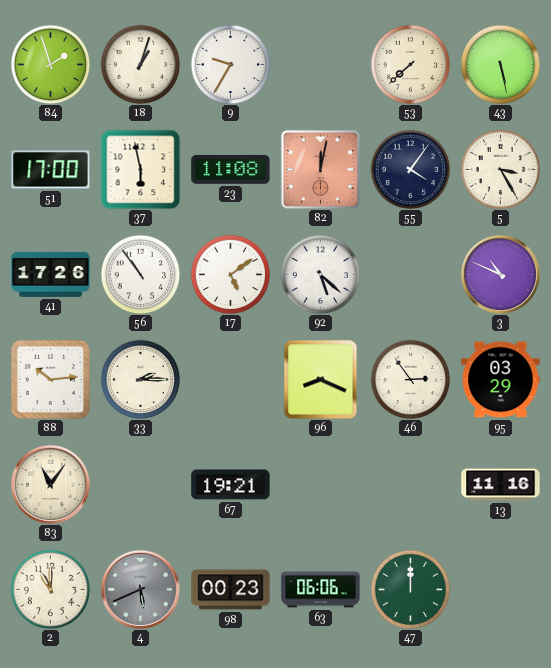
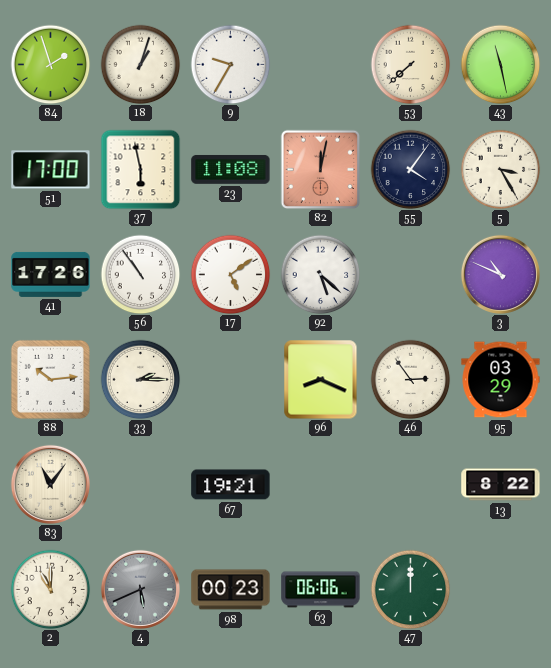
43: 5:28 -> 11:28 (500, 64)
13: 11:16 -> 8:22 (501, 485)
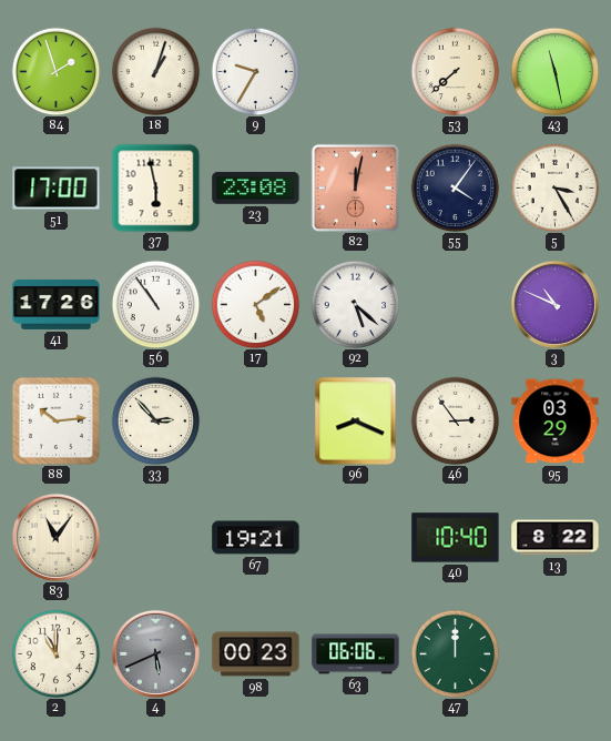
23: 11:08 -> 23:08 (256, 187)
33: 2:15 -> 2:53 (155, 420)
40: none -> 10:40 (456, 538)
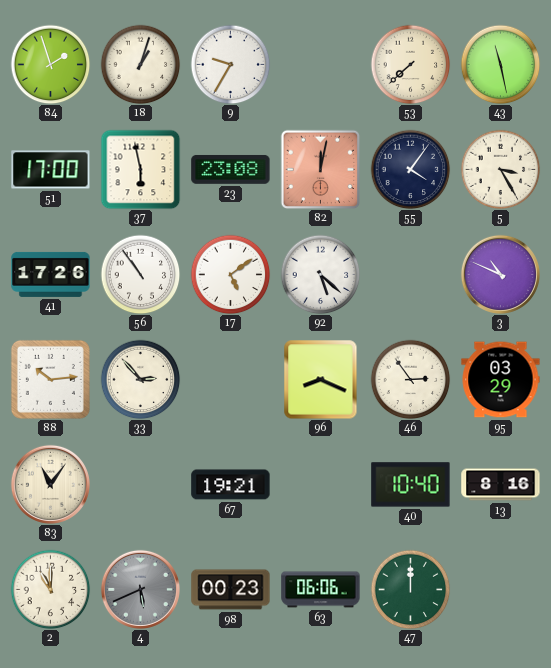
13: 8:22 -> 8:16 (501, 485)
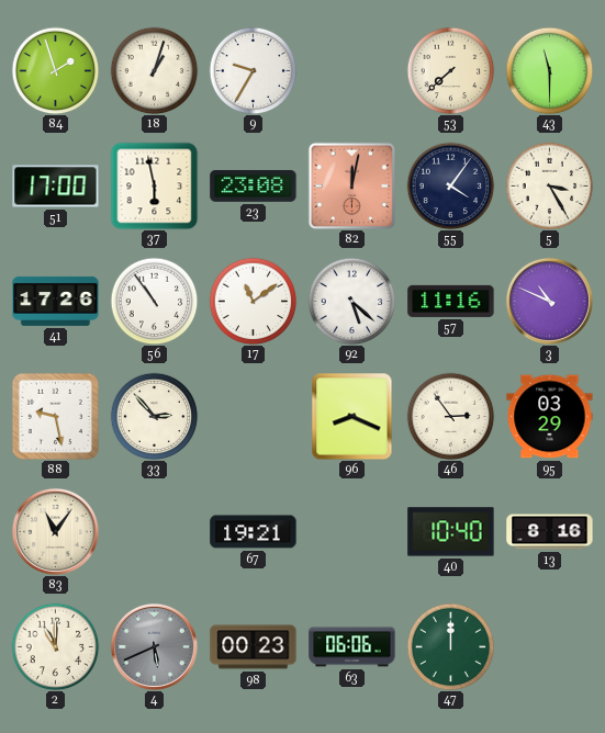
43: 11:28 -> 11:30 (549, 70)
17: 5:09 -> 11:09 (253, 301)
57: none -> 11:16 (451, 301)
88: 10:14 -> 9:28 (55, 416)
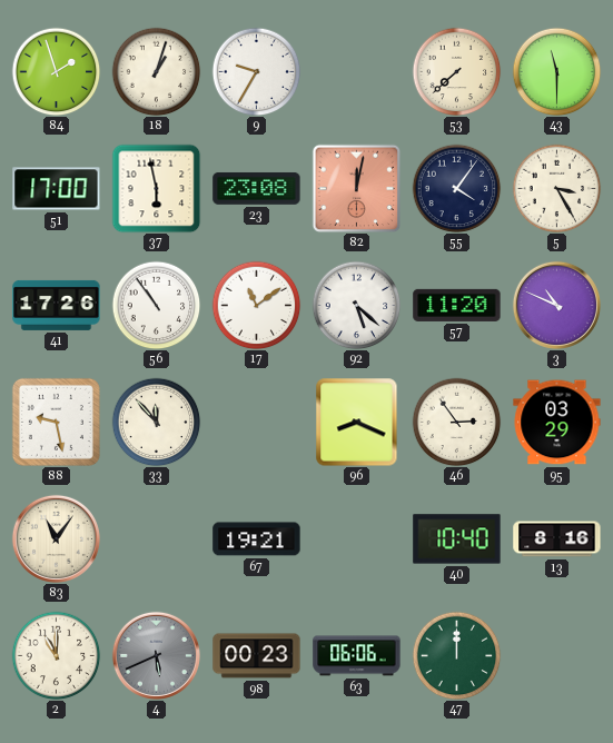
57: 11:16 -> 11:20 (457, 305)
33: 2:53 -> 11:53 (156, 422)
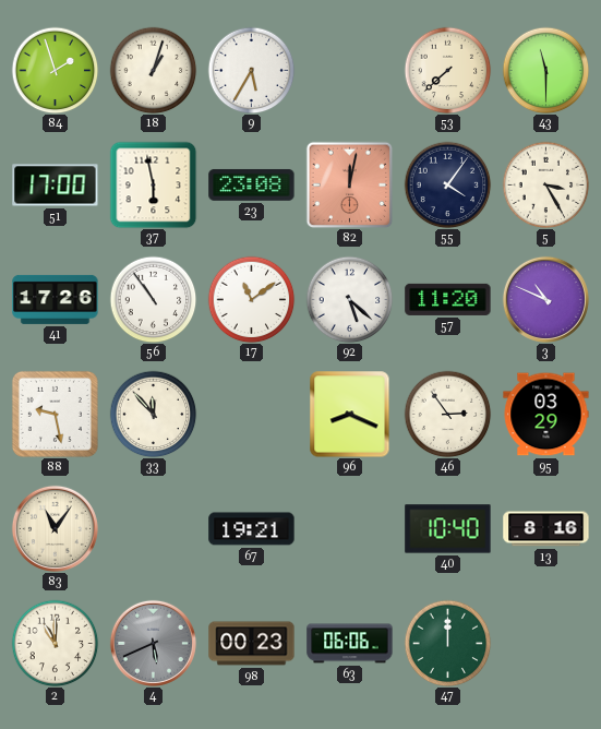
9: 9:35 -> 5:35 (251, 70)
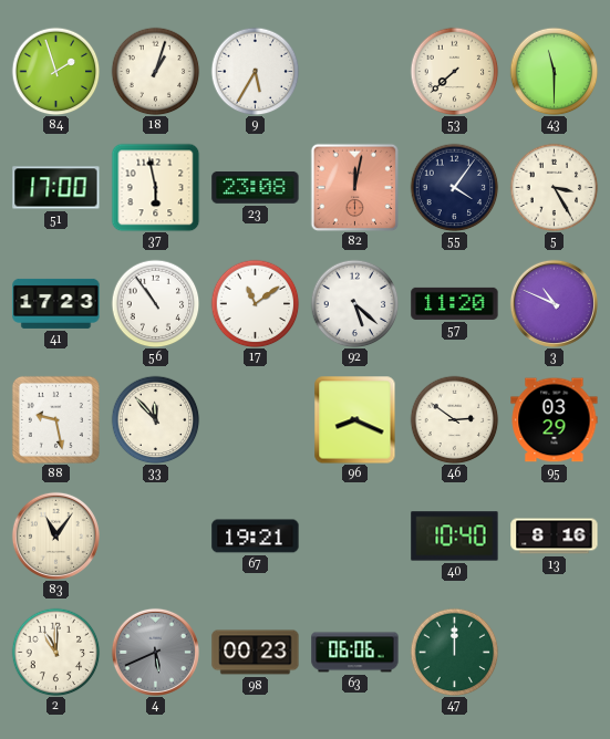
41: 17:26 -> 17:23 (56, 303)
46: 2:54 -> 2:51 (454, 419)
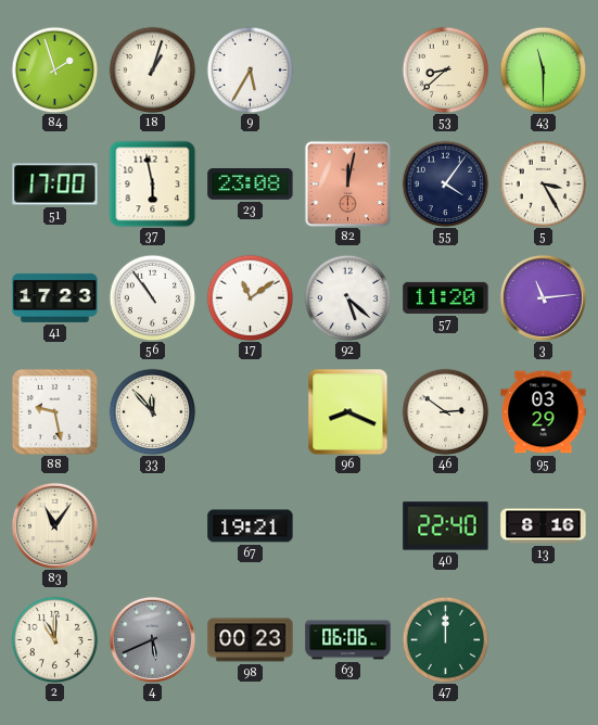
53: 7:38 -> 8:38 (445, 69)
3: 10:49 -> 11:14 (543, 297)
40: 10:40 -> 22:40 (446, 526)
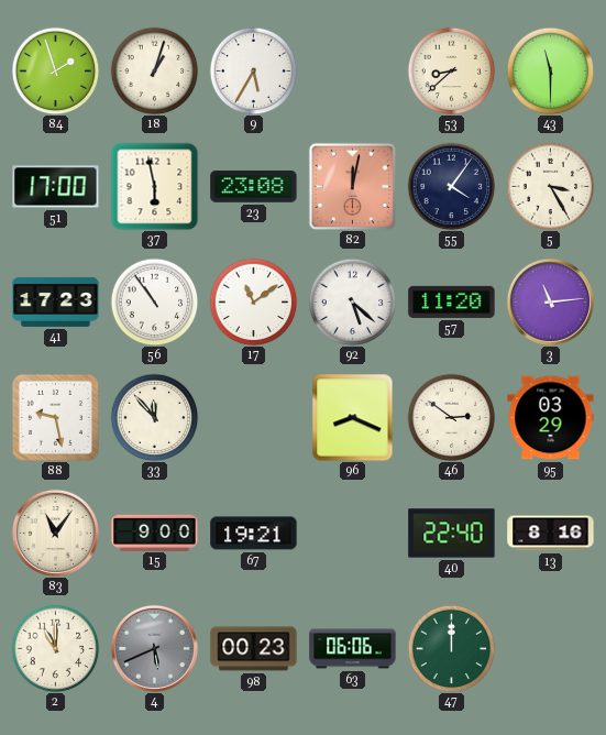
15: none -> 9:00 (155, 533)
